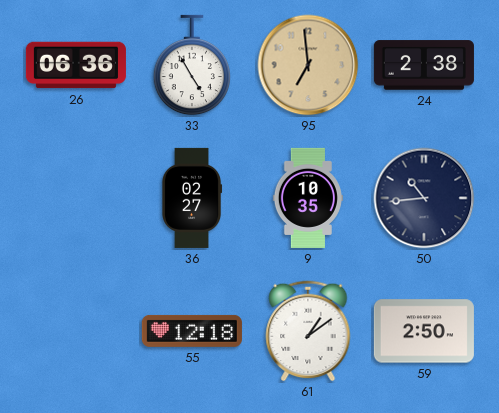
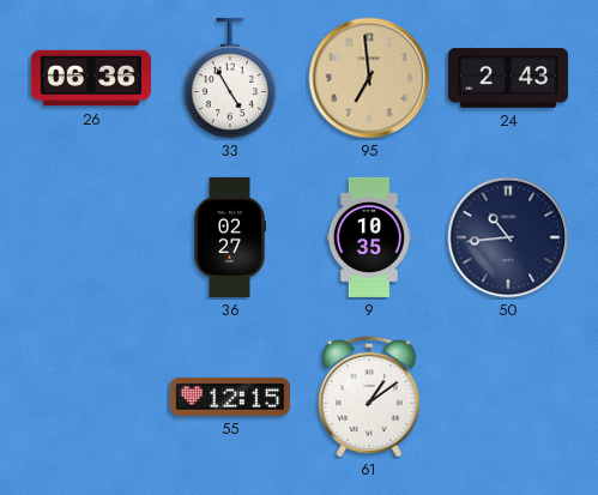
24: 2:38 -> 2:43 (508, 78)
55: 12:18 -> 12:15 (230, 397)
59: 2:50 -> none (424, 331)
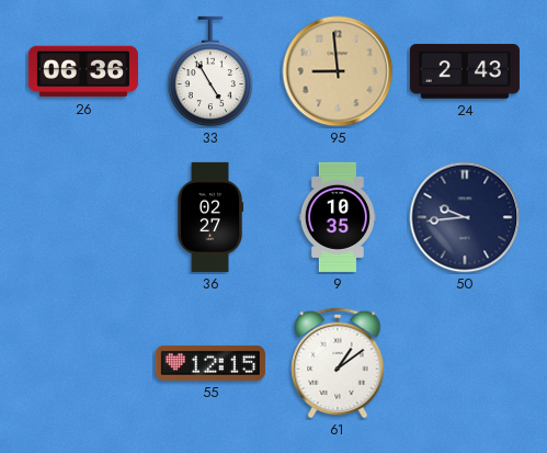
95: 6:59 -> 8:59 (338, 71)
50: 10:44 -> 9:44 (465, 217)
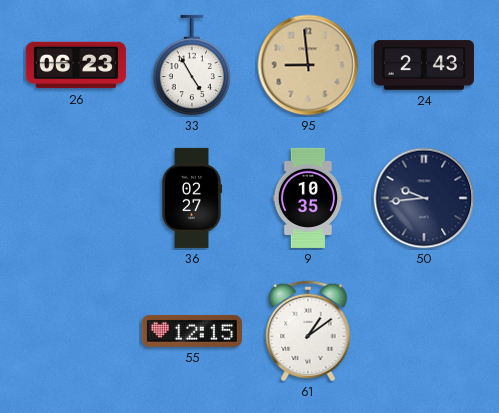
26: 06:36 -> 06:23 (76, 65)
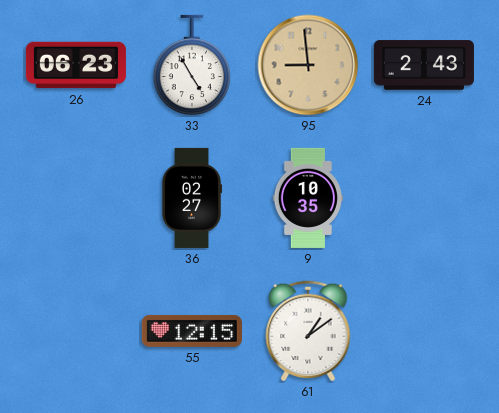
50: 9:44 -> none (424, 198)
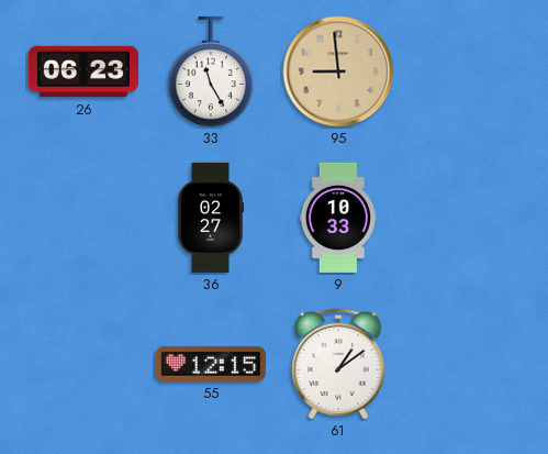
33: 4:55 -> 11:25 (210, 71)
24: 2:43 -> none (424, 65)
9: 10:35 -> 10:33 (338, 218)
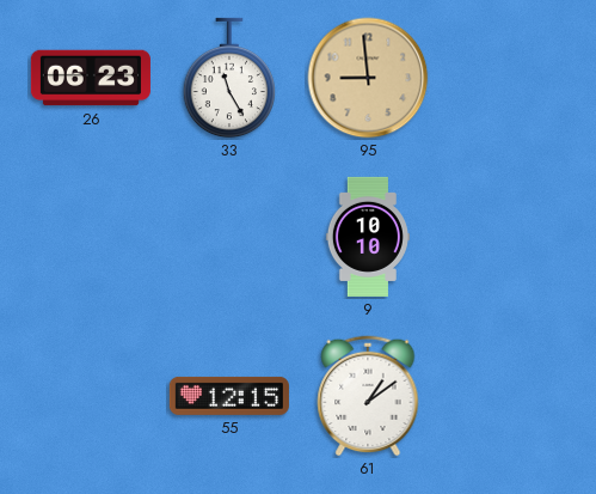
36: 02:27 -> none (211, 218)
9: 10:33 -> 10:10 (368, 237)
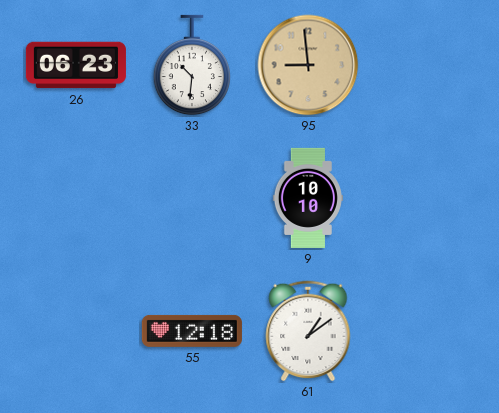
33: 11:25 -> 10:31 (191, 65)
55: 12:15 -> 12:18 (192, 331)
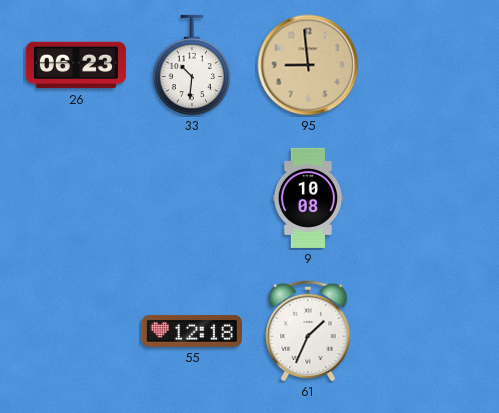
9: 10:10 -> 10:08 (308, 198)
61: 1:09 -> 1:34 (308, 331)
